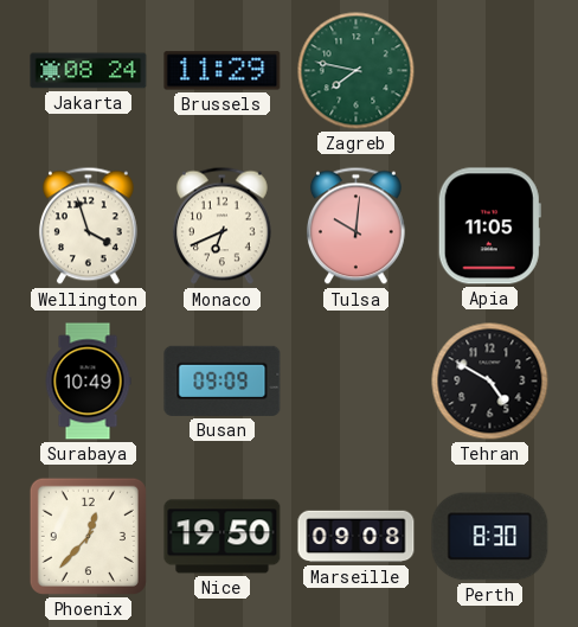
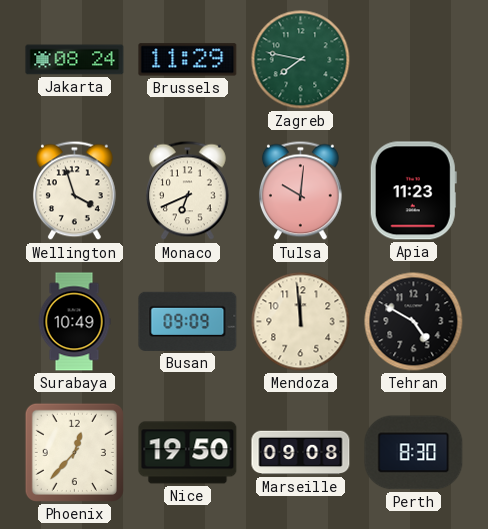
Apia: 11:05 -> 11:23 (413, 191)
Mendoza: none -> 11:59 (301, 322)
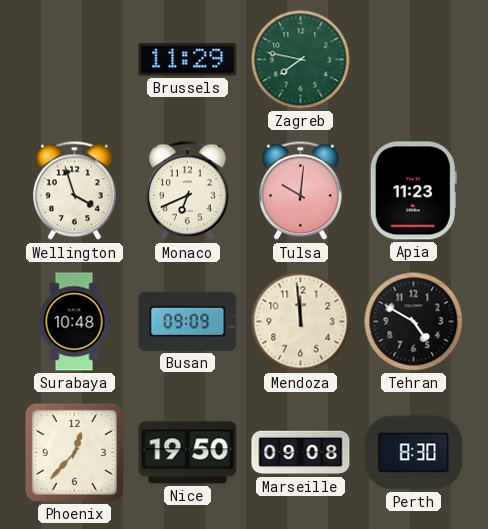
Jakarta: 08:24 -> none (75, 60)
Surabaya: 10:49 -> 10:48 (74, 322)
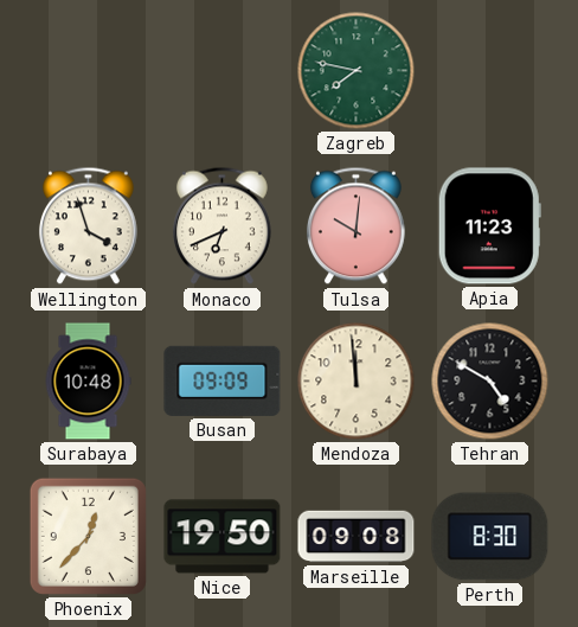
Brussels: 11:29 -> none (188, 60)
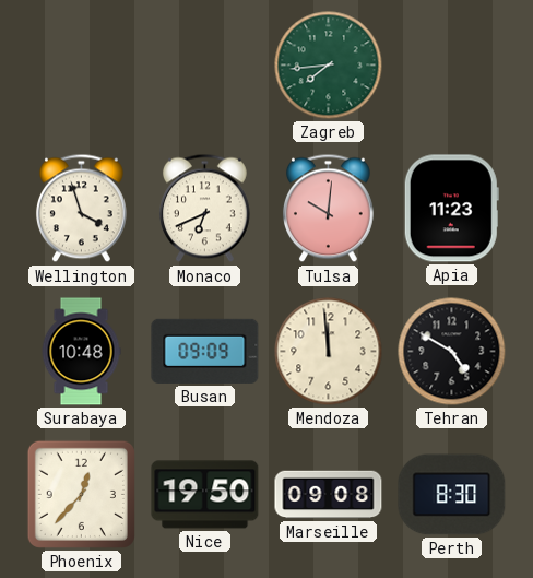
Zagreb: 7:47 -> 7:44 (329, 66)
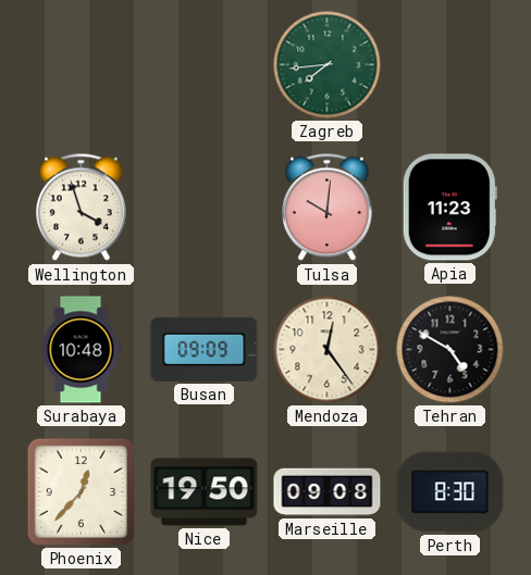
Monaco: 6:41 -> none (204, 209)
Mendoza: 11:59 -> 12:24 (328, 350)
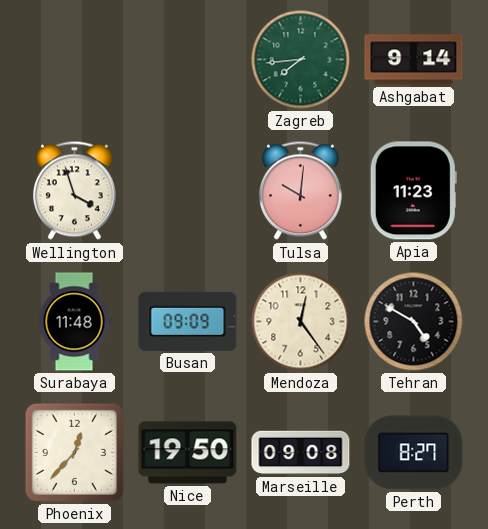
Ashgabat: none -> 9:14 (414, 60)
Surabaya: 10:48 -> 11:48 (74, 322)
Perth: 8:30 -> 8:27 (414, 453)
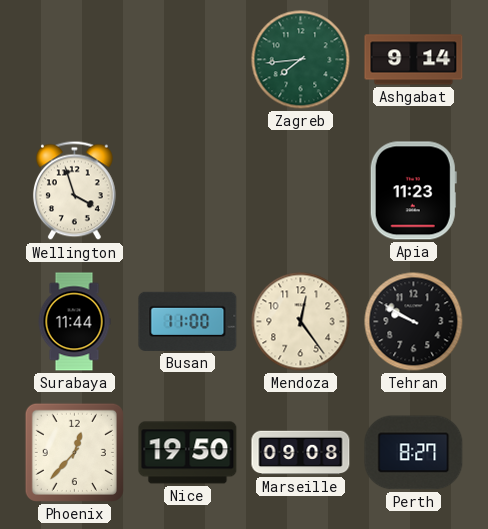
Tulsa: 10:01 -> none (300, 191)
Surabaya: 11:48 -> 11:44 (74, 322)
Busan: 09:09 -> 11:00 (188, 321)
Tehran: 4:50 -> 9:50 (414, 322)
